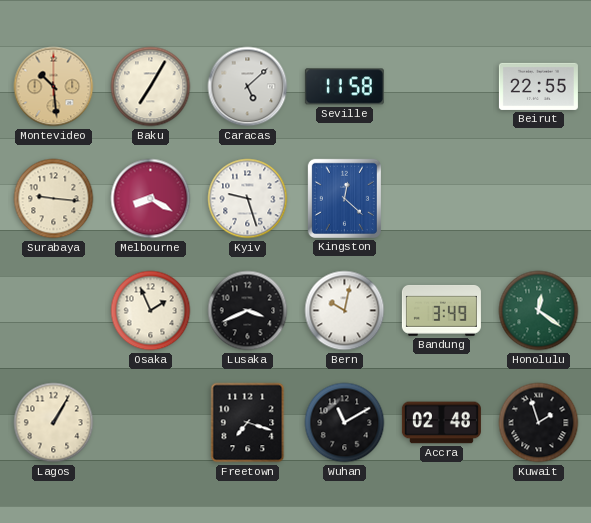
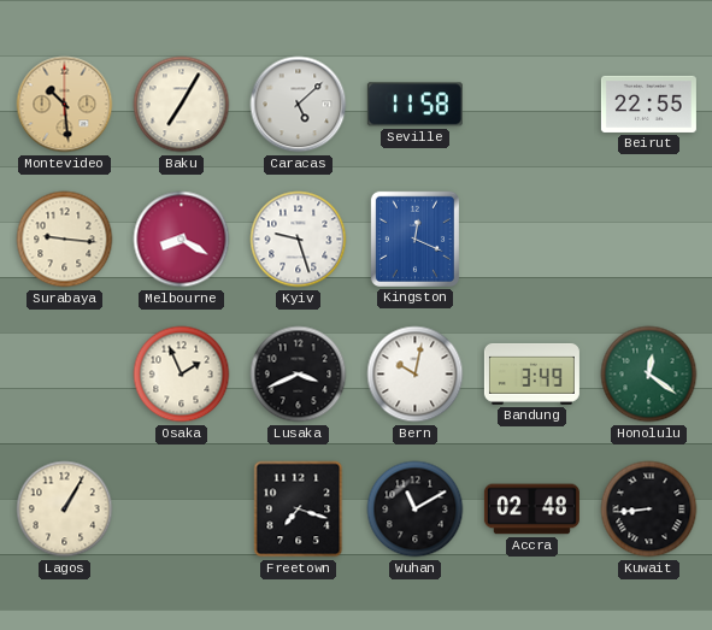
Kingston: 12:22 -> 12:19 (414, 239)
Kuwait: 1:57 -> 8:44 (649, 510)
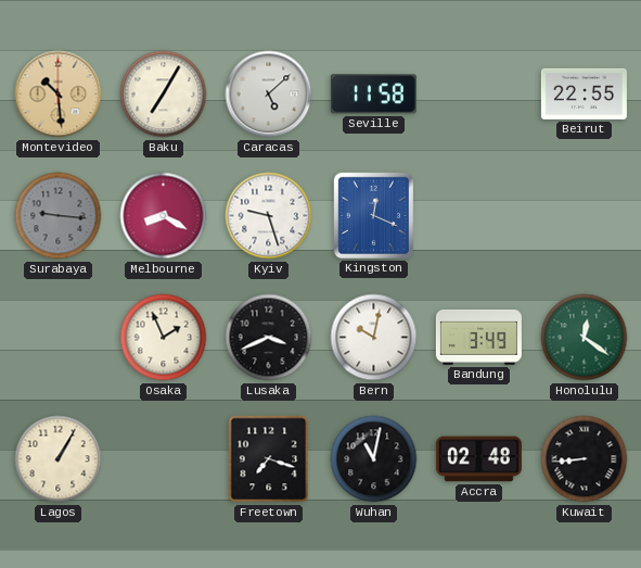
Surabaya dial: cream -> grey (59, 216)
Wuhan: 11:10 -> 11:02 (374, 459)
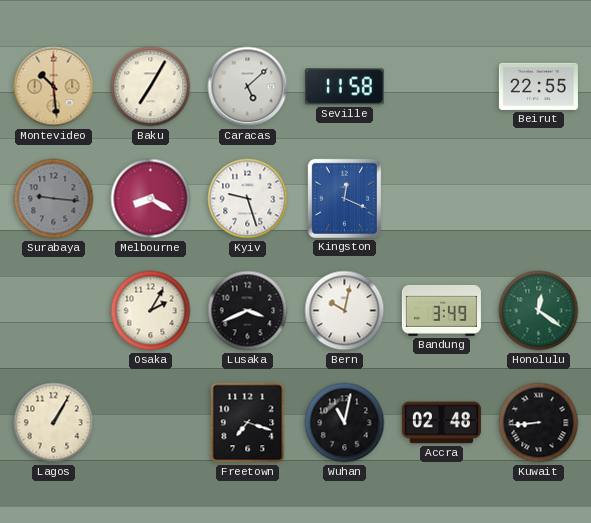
Osaka: 1:56 -> 2:05 (151, 311)
